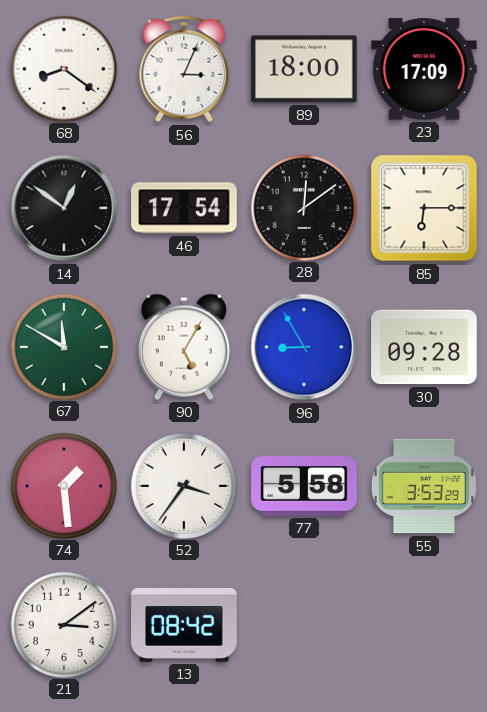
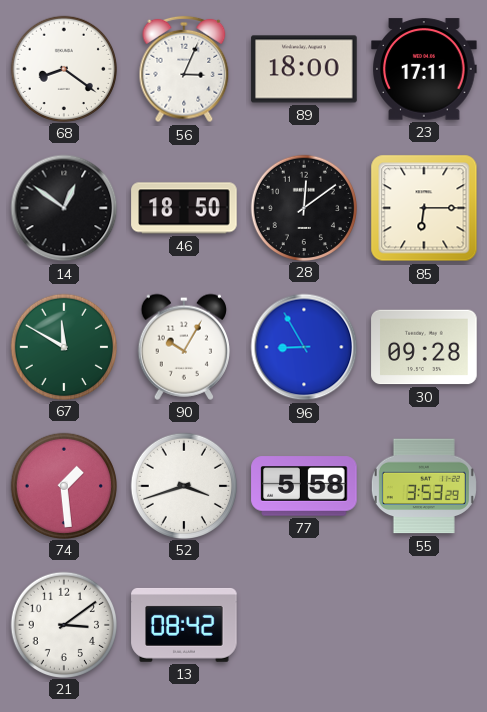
23: 17:09 -> 17:11 (424, 69)
46: 17:54 -> 18:50 (184, 208)
90: 5:05 -> 10:05 (184, 347)
52: 3:36 -> 3:42 (183, 485)
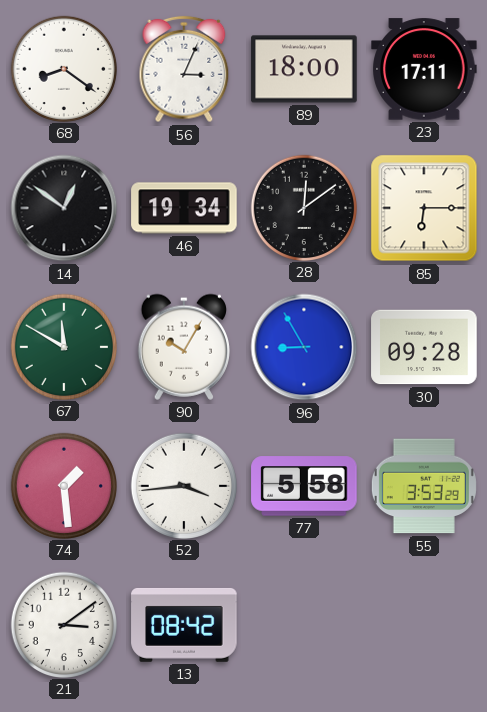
46: 18:50 -> 19:34 (184, 208)
52: 3:42 -> 3:44 (183, 485)
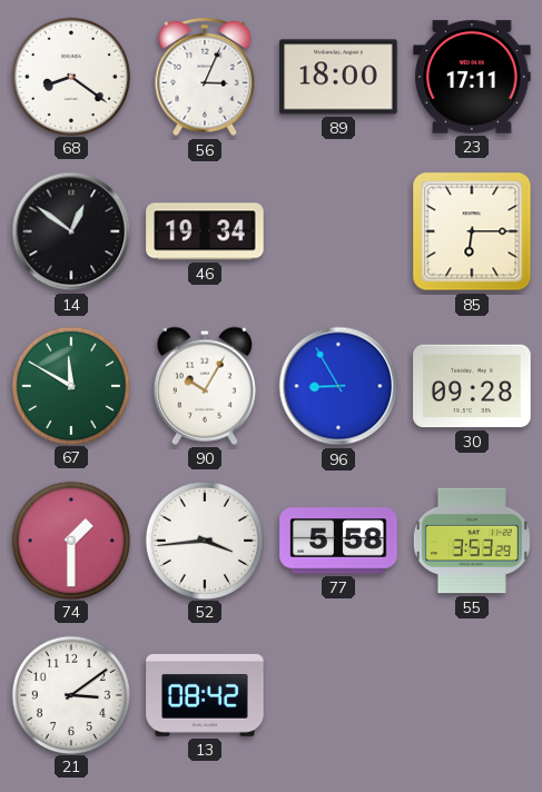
28: 12:09 -> none (303, 207)
74: 1:29 -> 1:30 (70, 539)
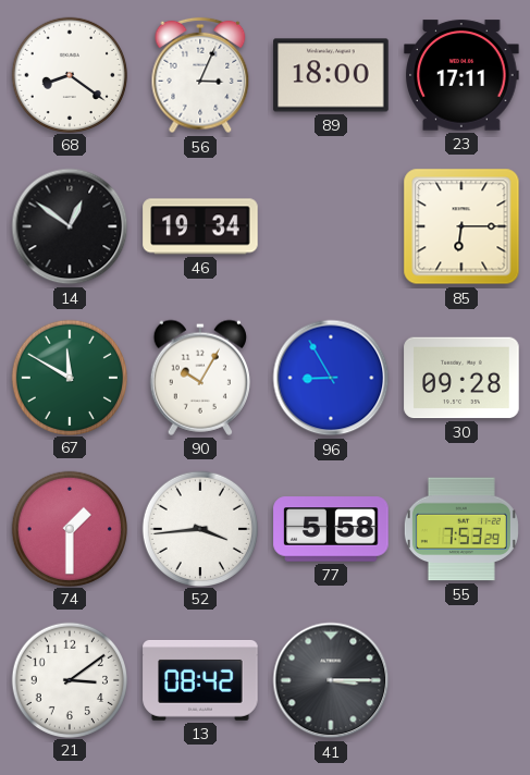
55: 3:53 -> 7:53 (461, 529)
41: none -> 3:15 (331, 680)
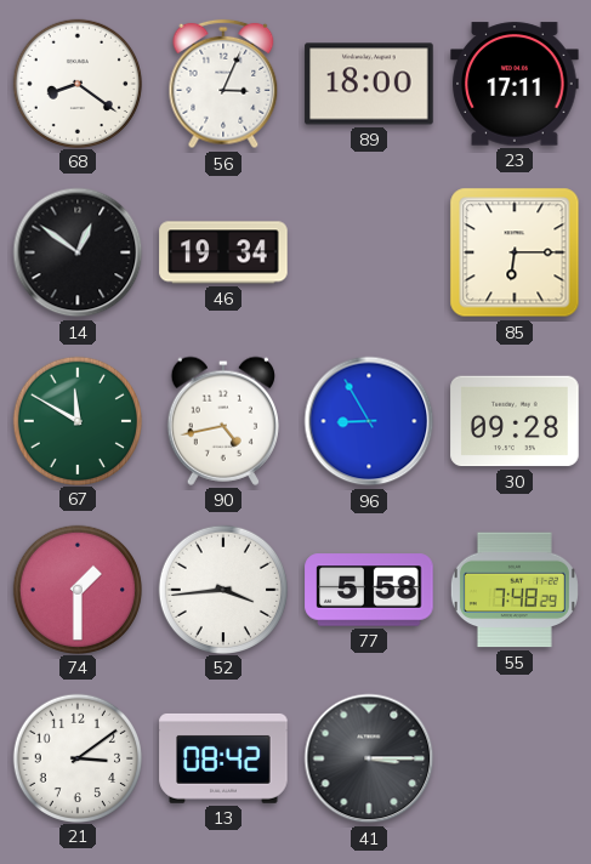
90: 10:05 -> 4:43 (223, 421)
55: 7:53 -> 7:48 (515, 590)
